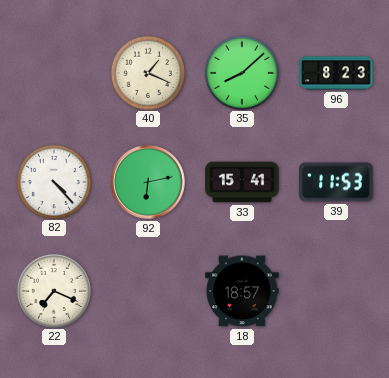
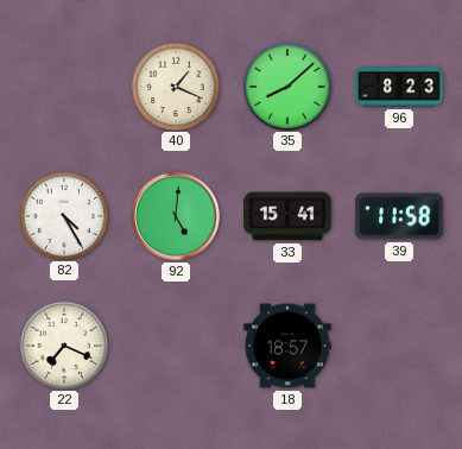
82: 4:23 -> 4:25 (63, 215)
92: 6:13 -> 5:01 (177, 217)
39: 11:53 -> 11:58 (399, 216)
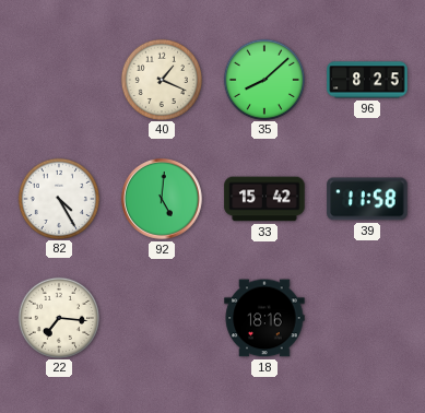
96: 8:23 -> 8:25 (367, 80)
33: 15:41 -> 15:42 (264, 199)
22: 7:19 -> 7:16 (58, 317)
18: 18:57 -> 18:16 (264, 318)
